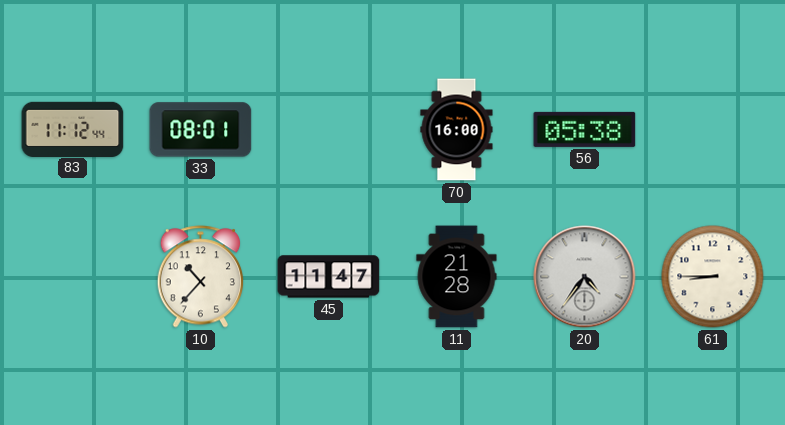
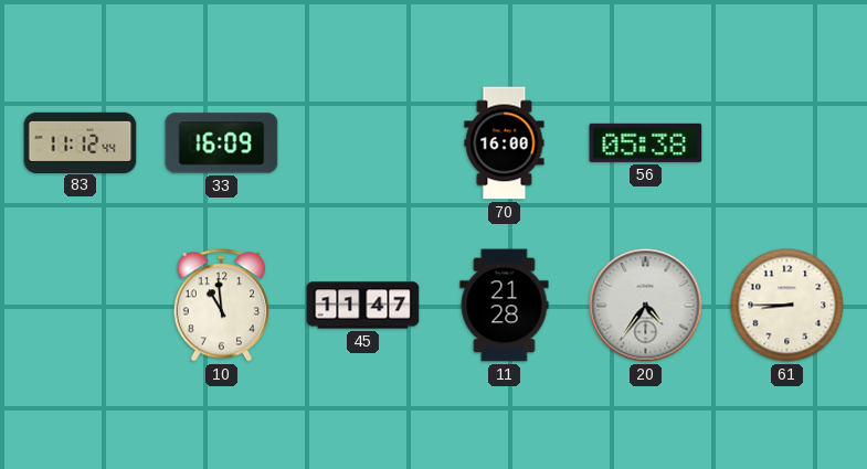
33: 08:01 -> 16:09 (222, 143)
10: 10:37 -> 10:59 (222, 306)
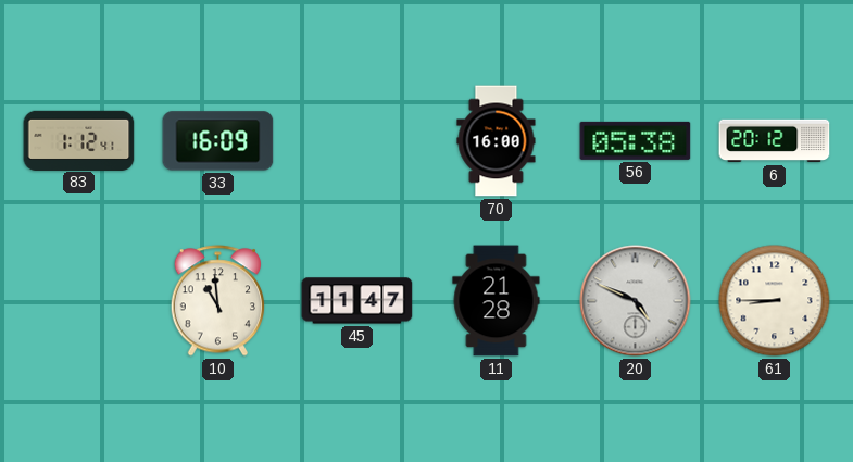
83: 11:12 -> 1:12 (79, 140)
6: none -> 20:12 (775, 141)
20: 4:36 -> 4:49 (636, 301)
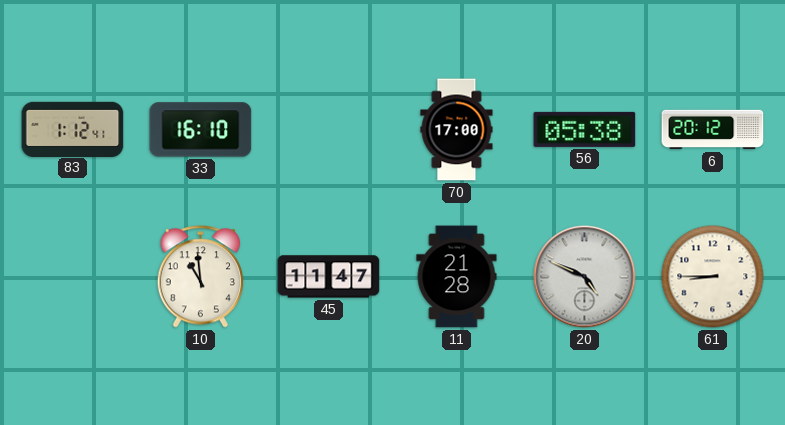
33: 16:09 -> 16:10 (201, 130)
70: 16:00 -> 17:00 (457, 130)
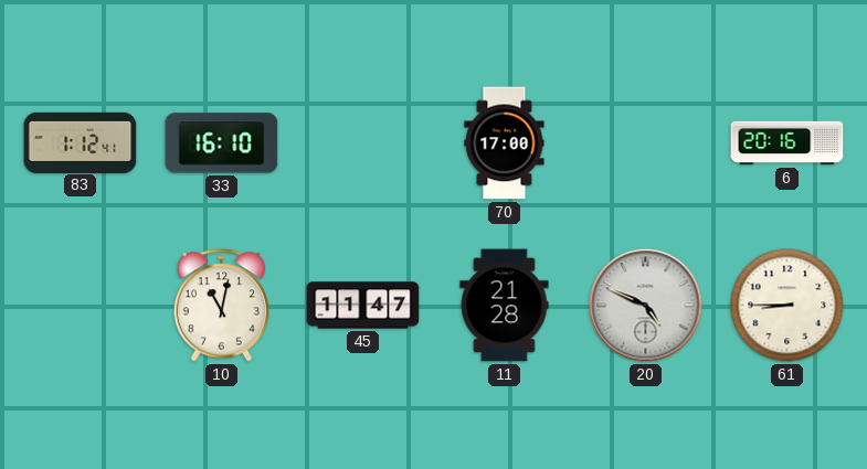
56: 05:38 -> none (585, 129)
6: 20:12 -> 20:16 (787, 143)
10: 10:59 -> 11:02 (222, 306)
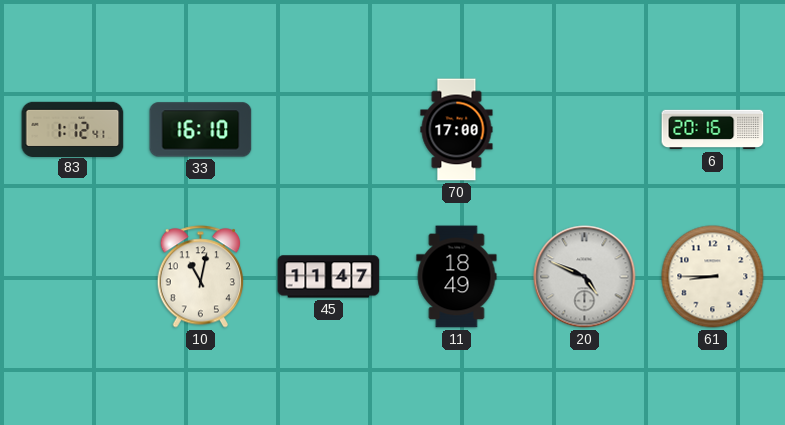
11: 21:28 -> 18:49 (457, 277)
